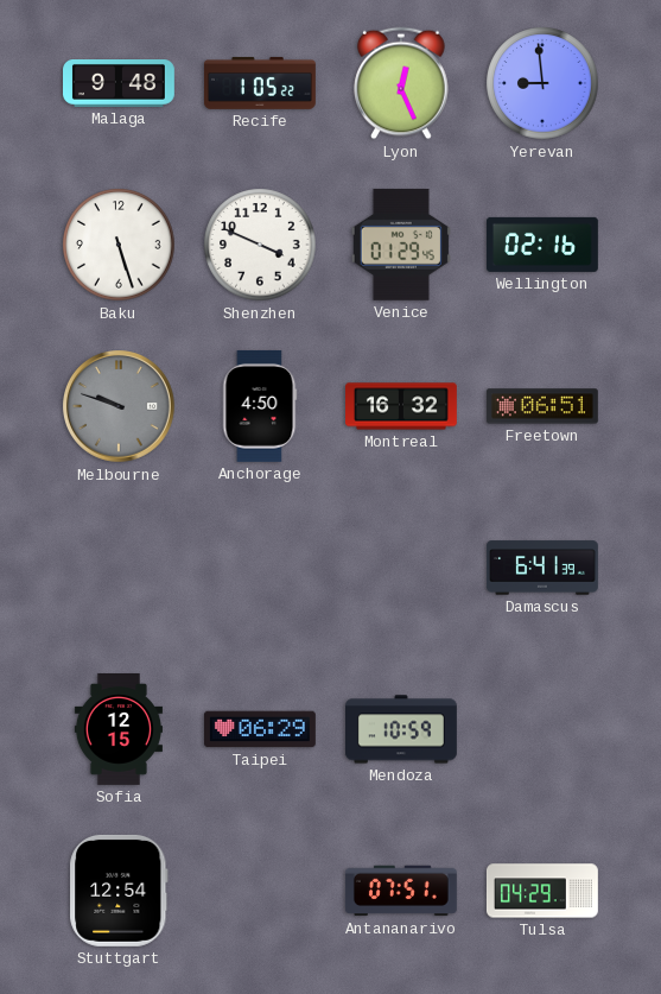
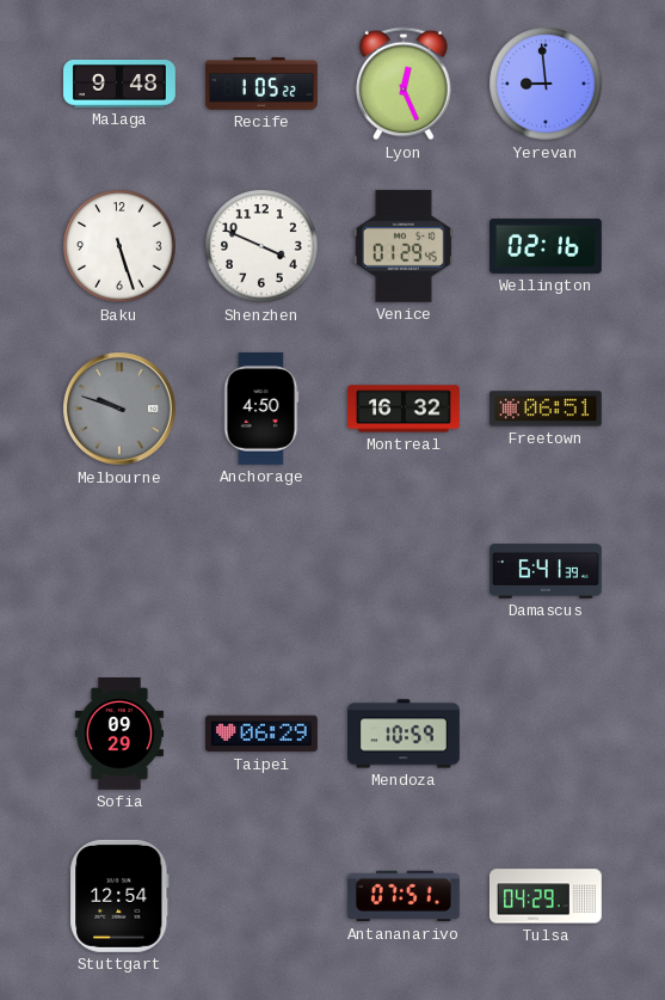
Sofia: 12:15 -> 09:29 (119, 735)
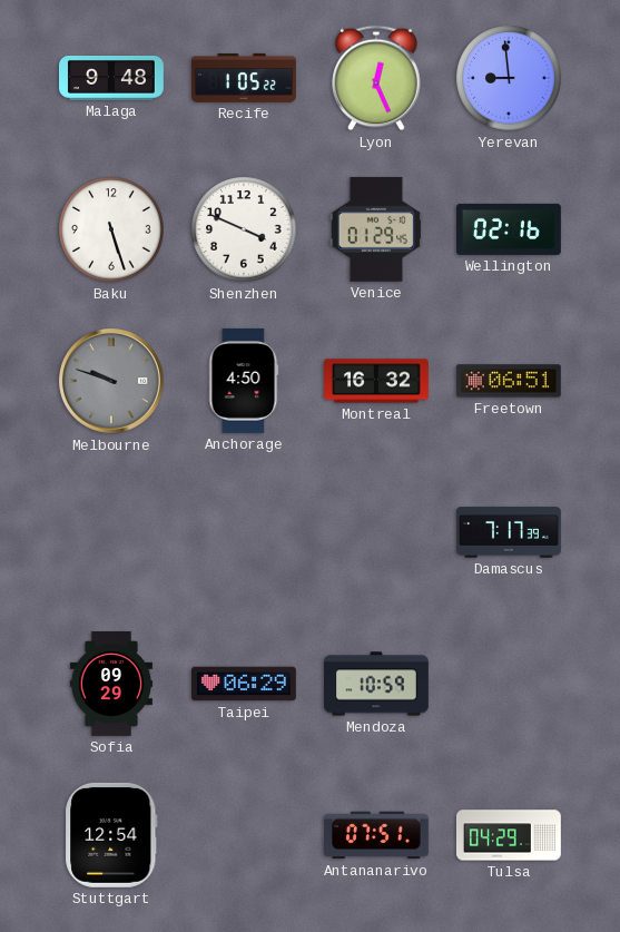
Damascus: 6:41 -> 7:17 (509, 532)
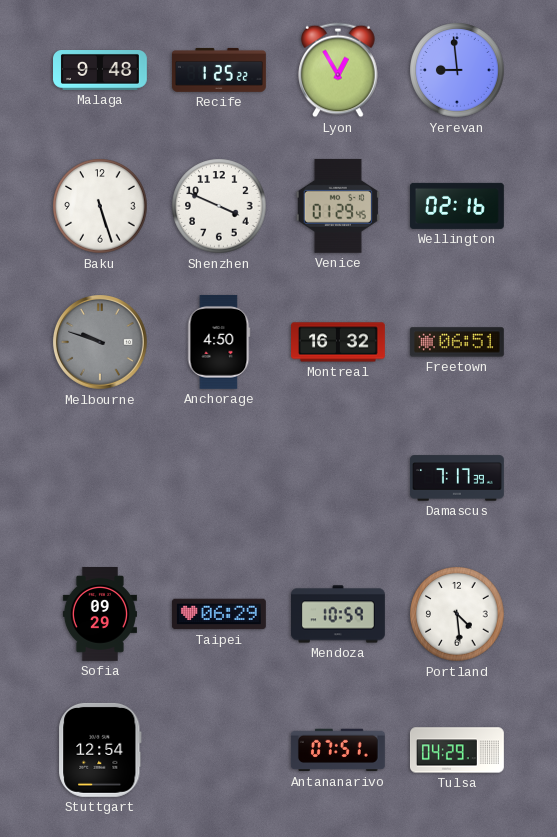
Recife: 1:05 -> 1:25 (219, 70)
Lyon: 12:26 -> 12:55 (338, 70)
Portland: none -> 4:29 (457, 614)
